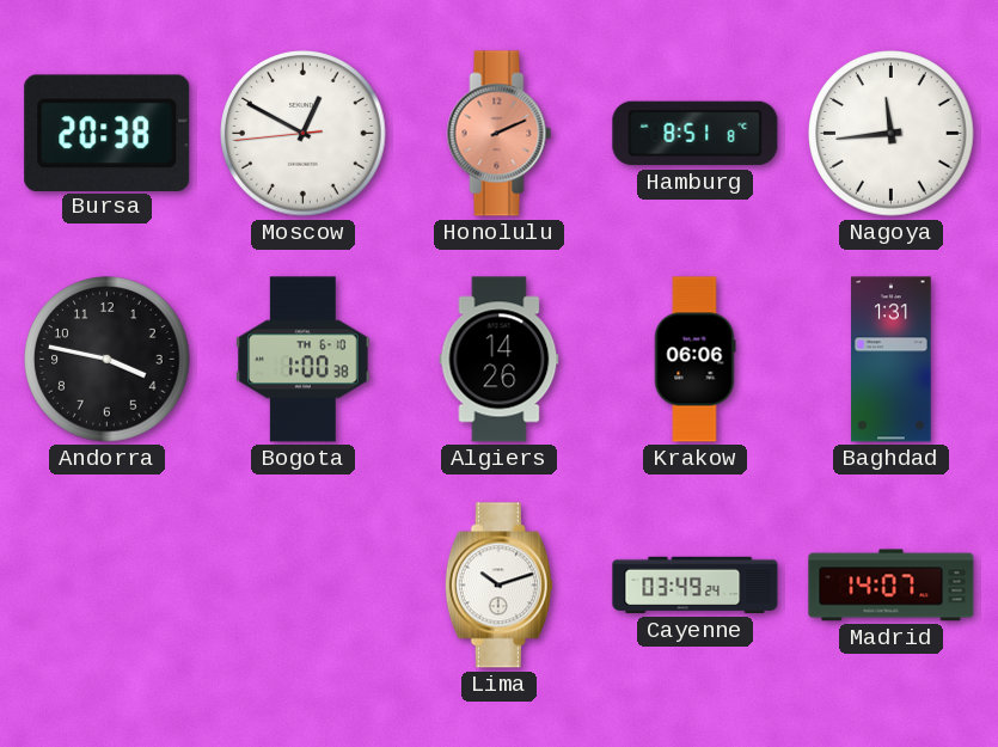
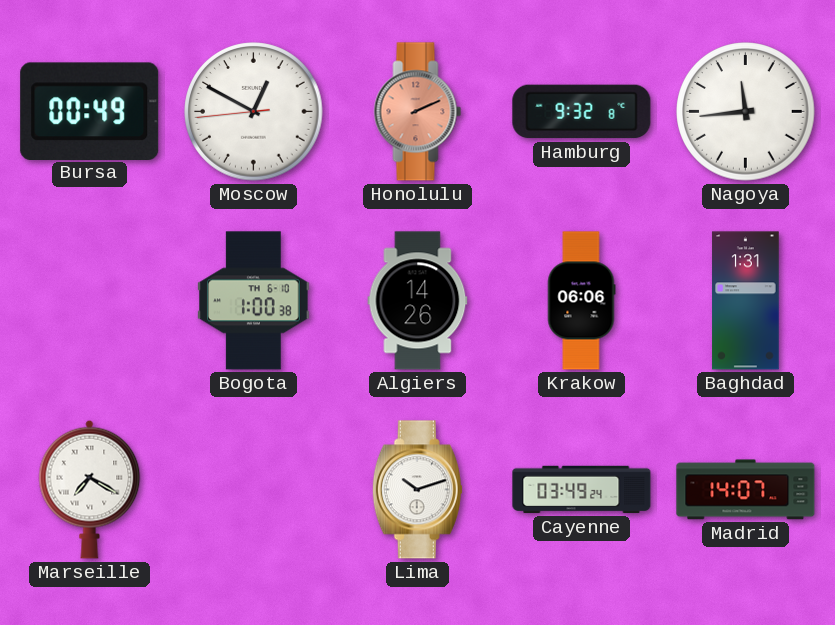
Bursa: 20:38 -> 00:49 (90, 111)
Hamburg: 8:51 -> 9:32 (582, 112)
Andorra: 3:47 -> none (108, 360)
Marseille: none -> 7:20 (90, 489)
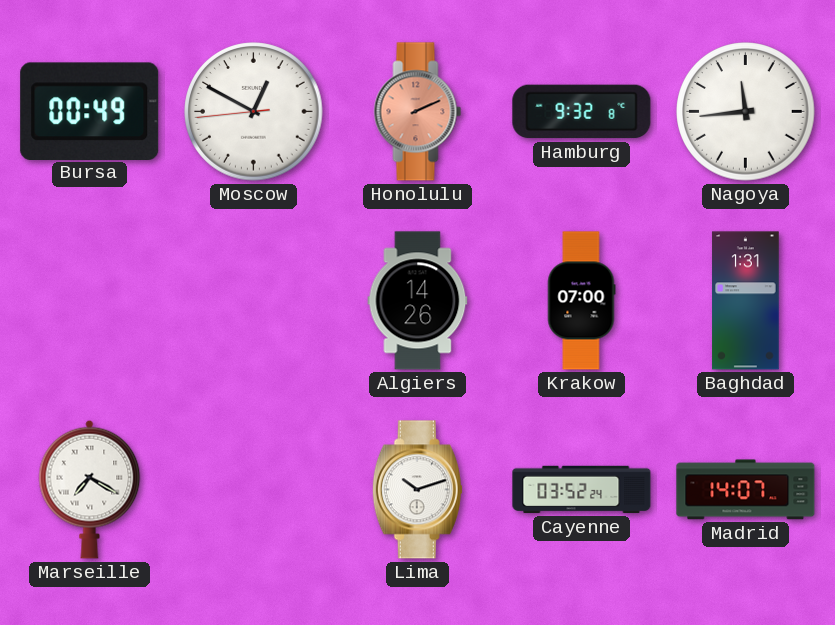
Bogota: 1:00 -> none (254, 301)
Krakow: 06:06 -> 07:00 (581, 301)
Cayenne: 03:49 -> 03:52 (582, 490)
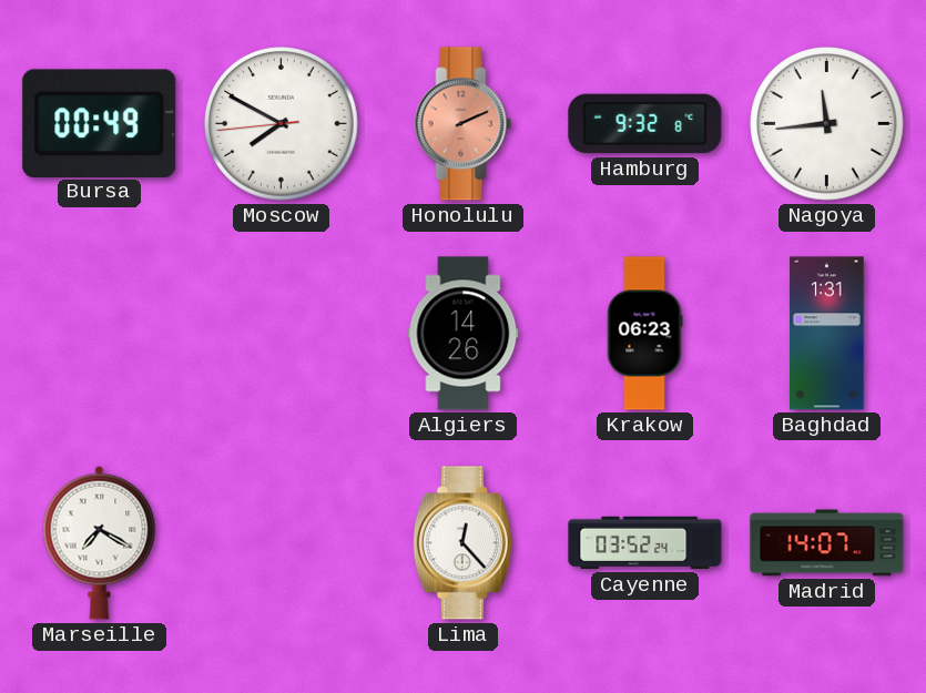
Moscow: 12:49 -> 7:49 (282, 124)
Krakow: 07:00 -> 06:23 (644, 334)
Lima: 10:12 -> 12:23 (462, 543)
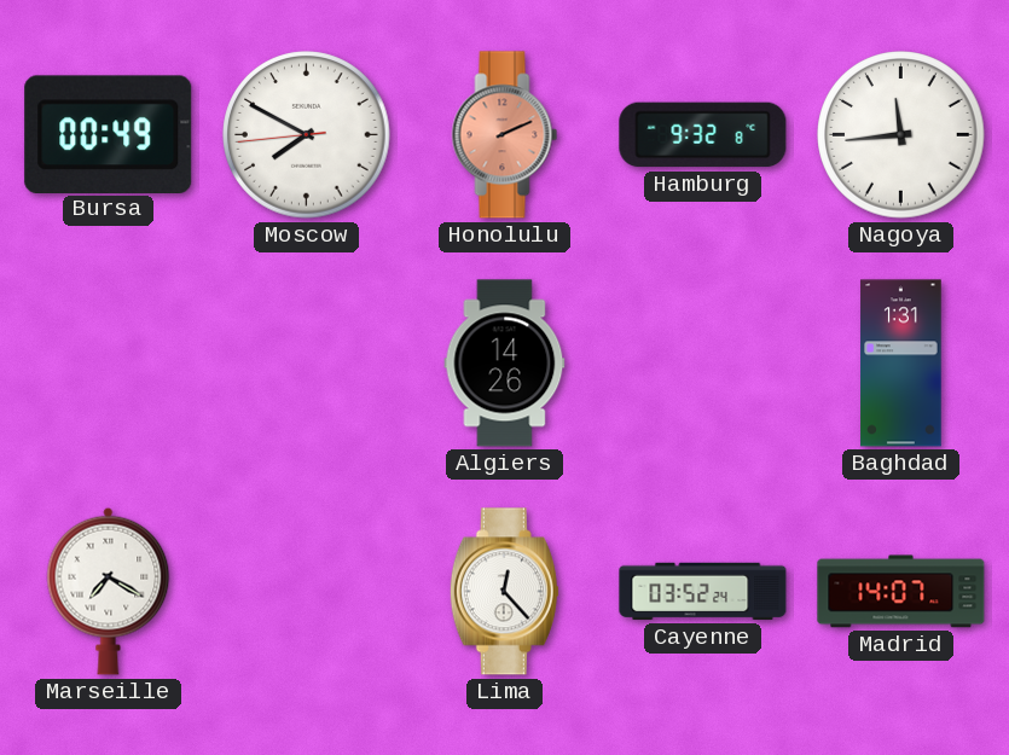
Krakow: 06:23 -> none (644, 334)
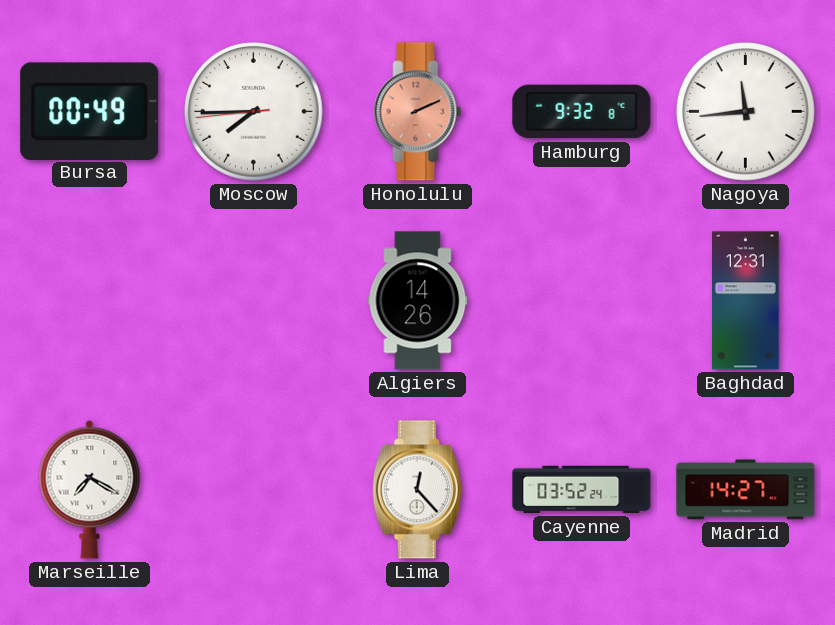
Moscow: 7:49 -> 7:44 (254, 112)
Baghdad: 1:31 -> 12:31 (746, 301)
Madrid: 14:07 -> 14:27 (746, 490)
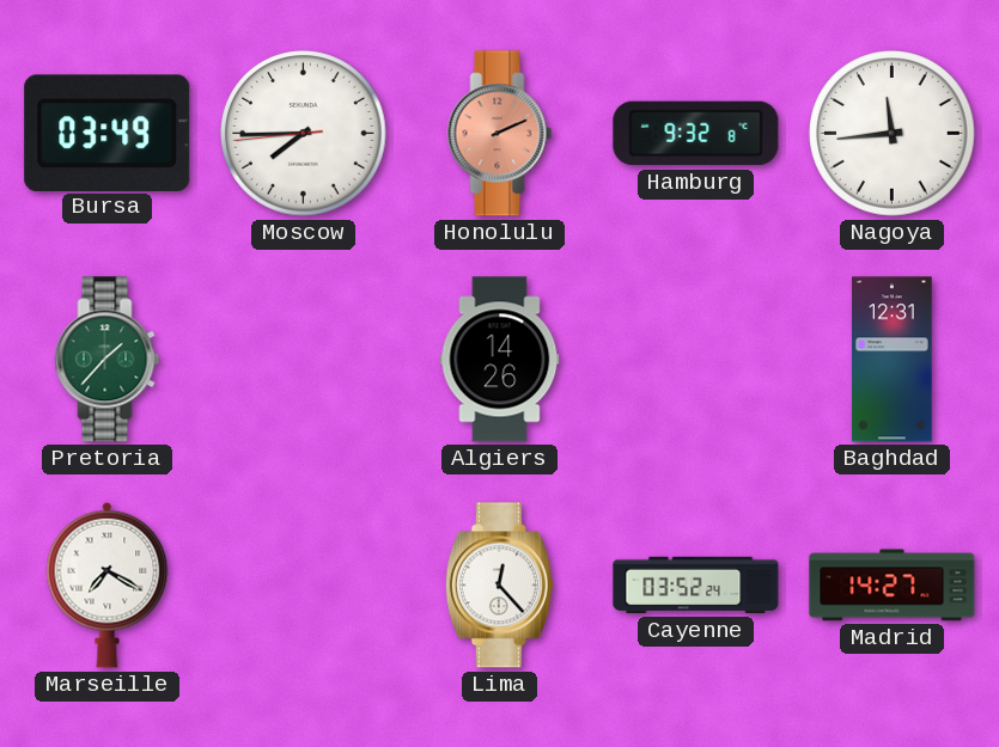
Bursa: 00:49 -> 03:49 (108, 133)
Pretoria: none -> 1:37 (108, 360)
